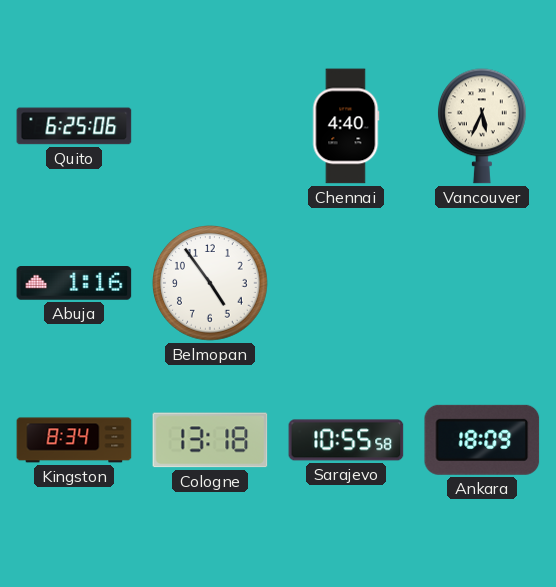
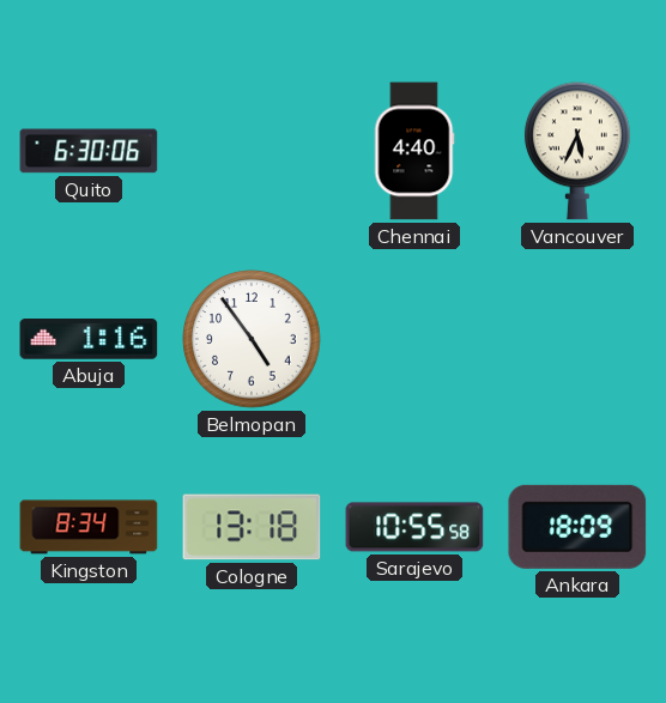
Quito: 6:25 -> 6:30 (89, 151)
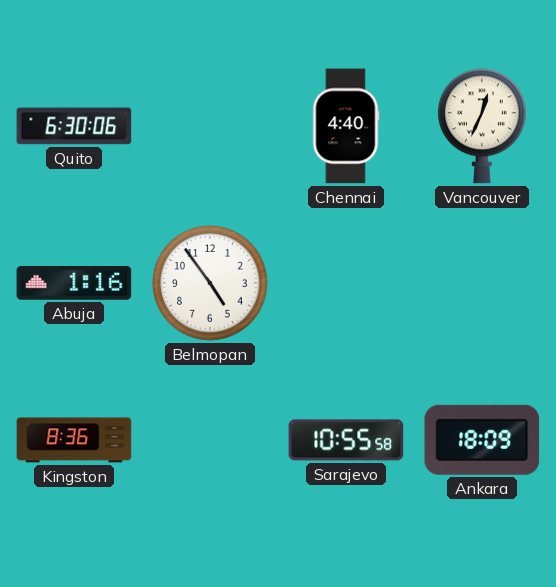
Vancouver: 5:34 -> 12:34 (482, 126)
Kingston: 8:34 -> 8:36 (74, 440)
Cologne: 13:18 -> none (252, 527)
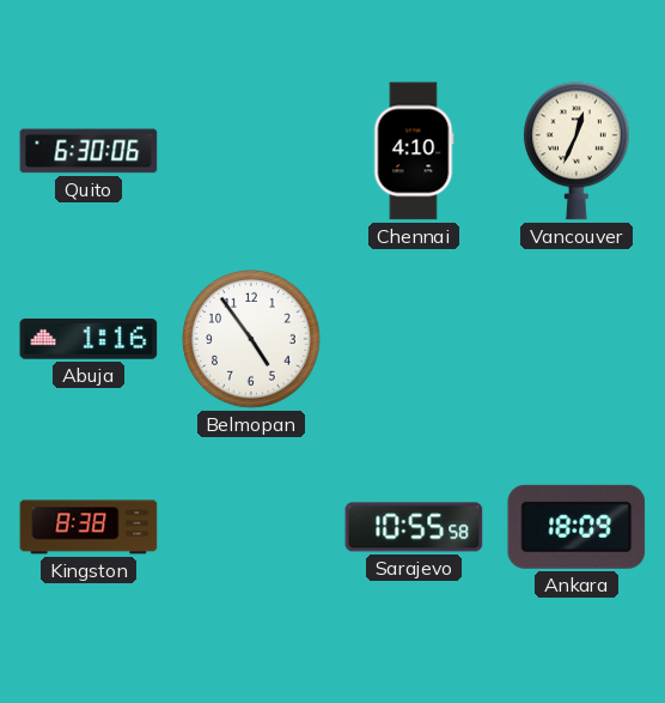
Chennai: 4:40 -> 4:10 (414, 151)
Kingston: 8:36 -> 8:38 (89, 527)
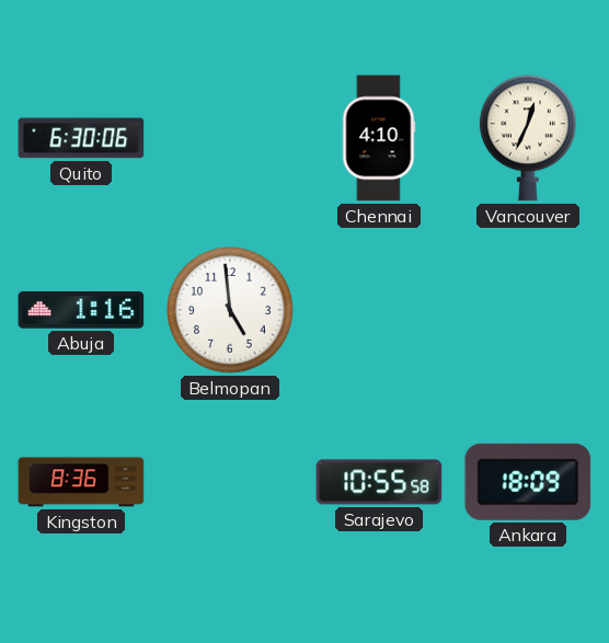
Belmopan: 4:54 -> 4:59 (231, 311)
Kingston: 8:38 -> 8:36 (81, 482)
